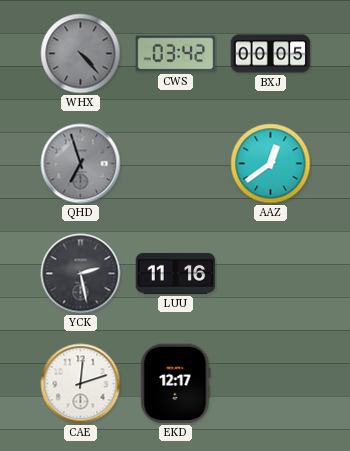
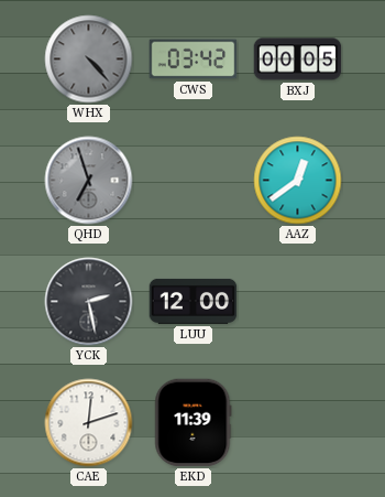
LUU: 11:16 -> 12:00 (194, 301)
EKD: 12:17 -> 11:39 (194, 423)
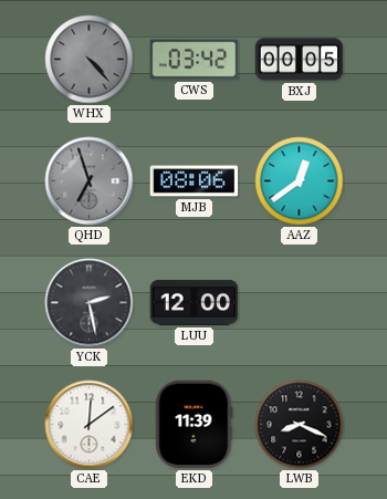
MJB: none -> 08:06 (195, 181)
CAE: 12:12 -> 12:09 (90, 425)
LWB: none -> 8:19 (300, 425)
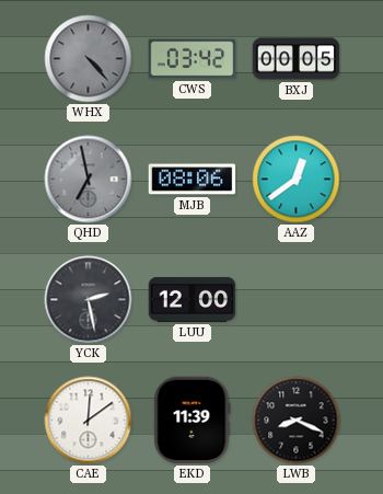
QHD: 6:57 -> 6:58 (89, 180)
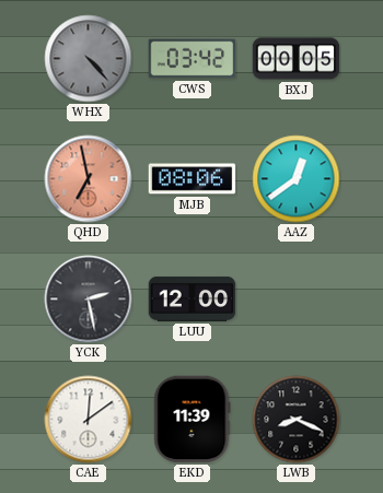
QHD dial: grey -> salmon (89, 179)
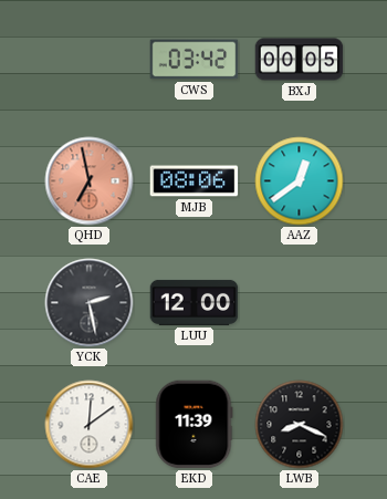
WHX: 4:23 -> none (89, 59)
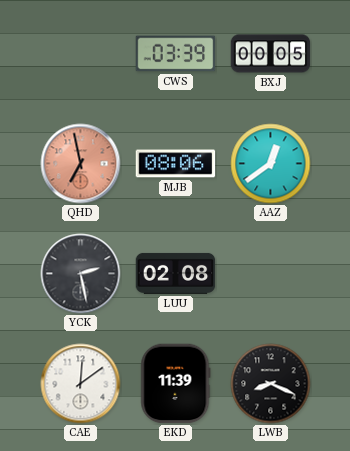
CWS: 03:42 -> 03:39 (176, 54)
LUU: 12:00 -> 02:08 (176, 273)
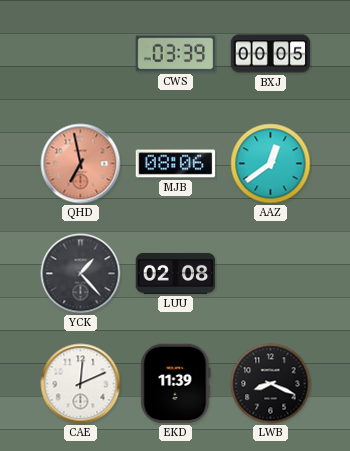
YCK: 2:28 -> 1:23 (81, 274)
CAE: 12:09 -> 12:11 (81, 384)
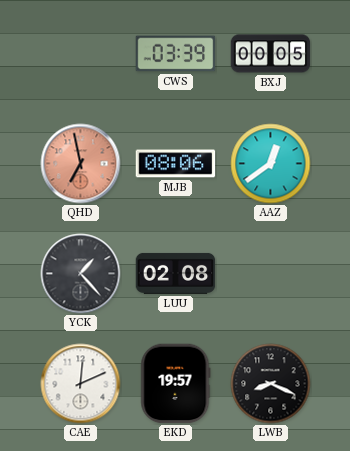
EKD: 11:39 -> 19:57 (176, 384)
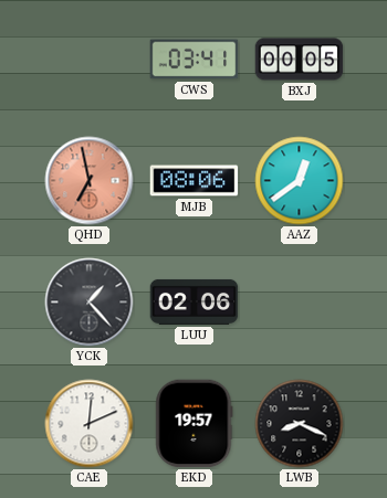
CWS: 03:39 -> 03:41 (195, 60)
LUU: 02:08 -> 02:06 (195, 301)
